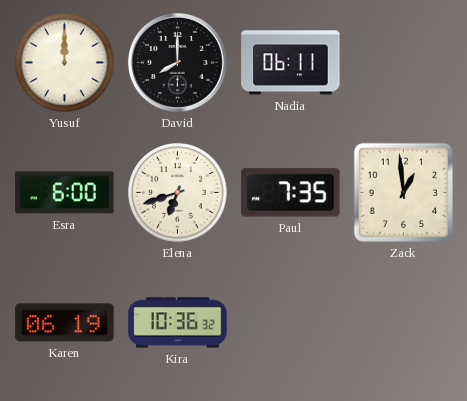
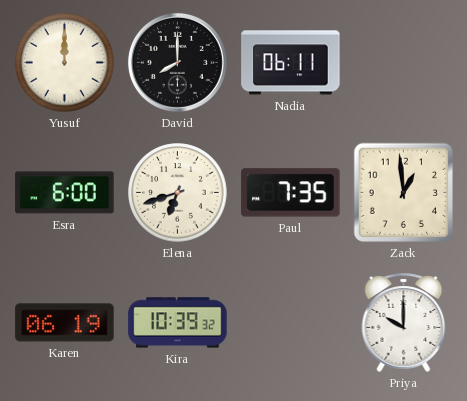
Kira: 10:36 -> 10:39 (178, 323)
Priya: none -> 10:00 (404, 322)
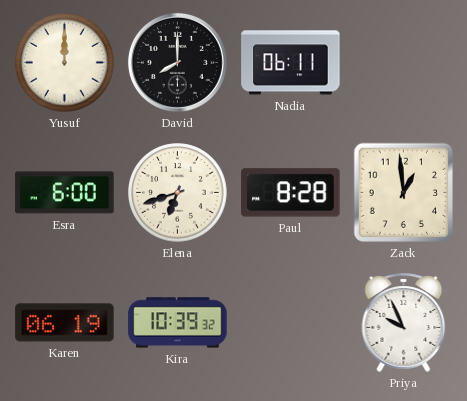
Paul: 7:35 -> 8:28 (291, 193)
Priya: 10:00 -> 9:56 (404, 322)
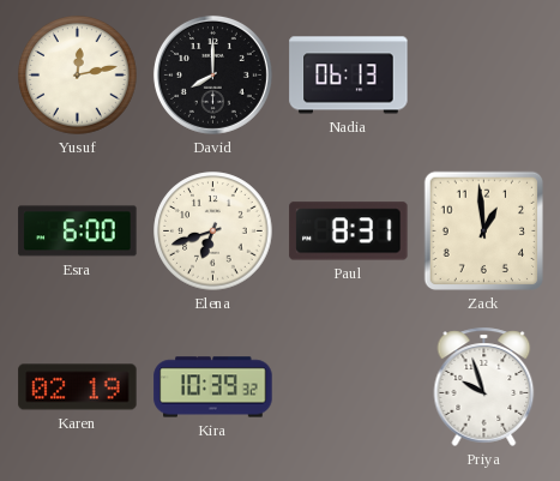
Yusuf: 12:00 -> 12:13 (78, 76)
Nadia: 06:11 -> 06:13 (349, 76)
Paul: 8:28 -> 8:31 (349, 232)
Karen: 06:19 -> 02:19 (78, 387)
Priya: 9:56 -> 9:57 (484, 386)
